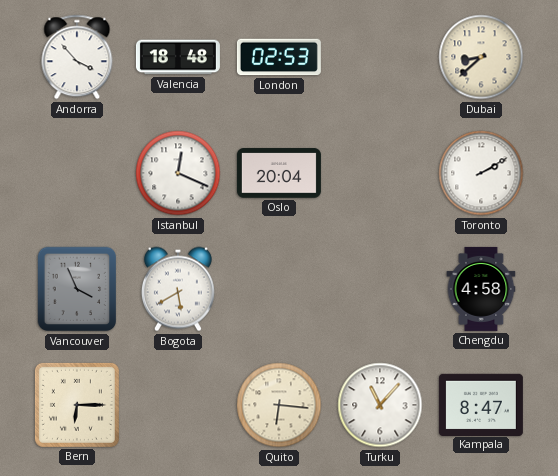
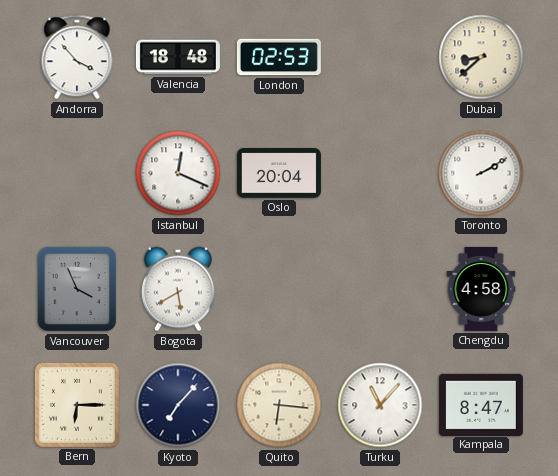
Kyoto: none -> 7:07 (178, 405)
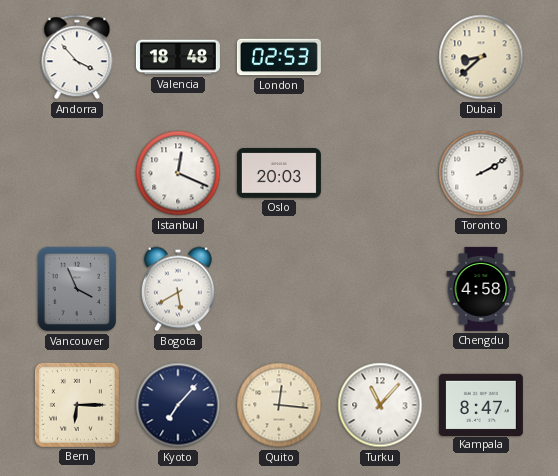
Oslo: 20:04 -> 20:03 (279, 173)
Quito: 6:16 -> 12:16 (279, 405)
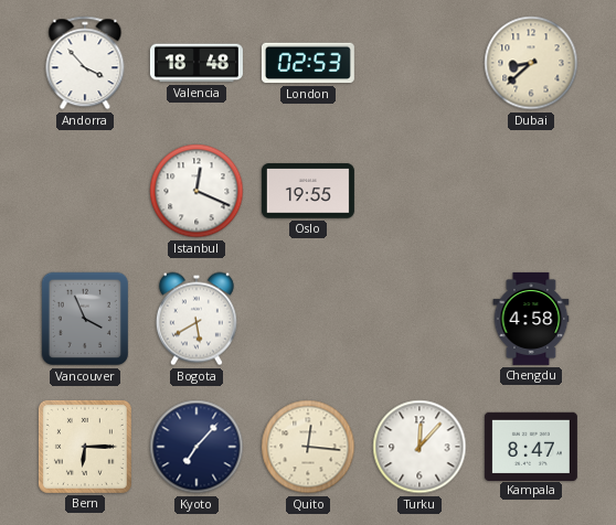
Oslo: 20:03 -> 19:55 (308, 191)
Toronto: 2:10 -> none (481, 173)
Turku: 11:07 -> 12:07 (419, 447)
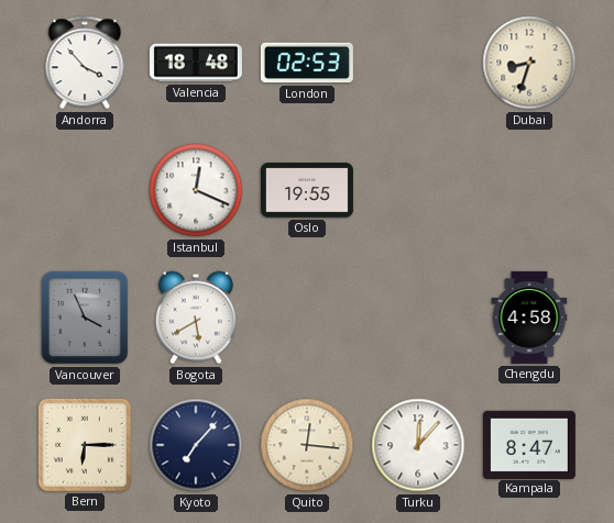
Dubai: 8:38 -> 8:33 (529, 63)
